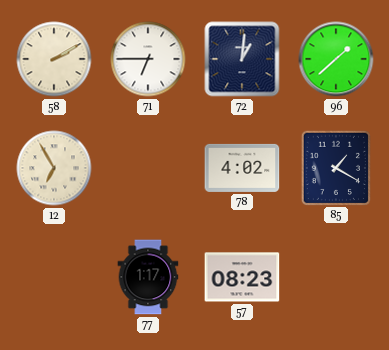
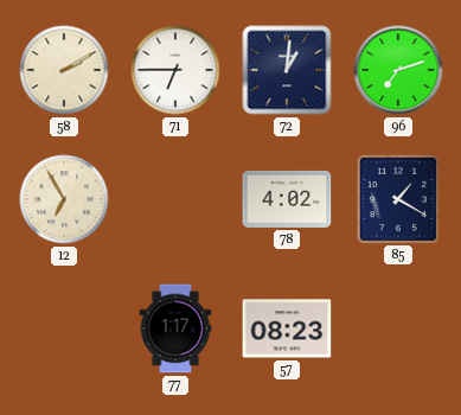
96: 1:38 -> 7:12 (398, 70)
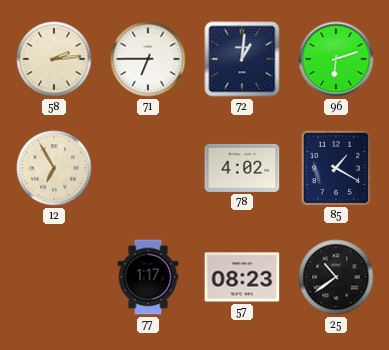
58: 2:10 -> 2:14 (54, 59)
96: 7:12 -> 6:12 (336, 59)
25: none -> 10:39 (336, 277)
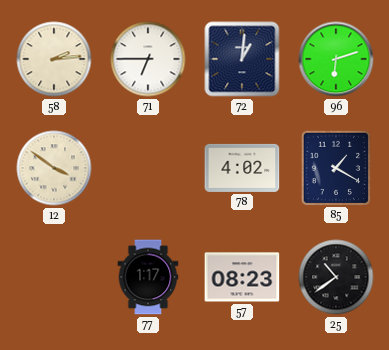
12: 6:55 -> 3:51 (54, 168)
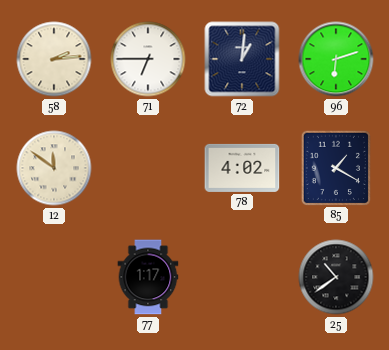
12: 3:51 -> 11:51 (54, 168)
57: 08:23 -> none (242, 277)
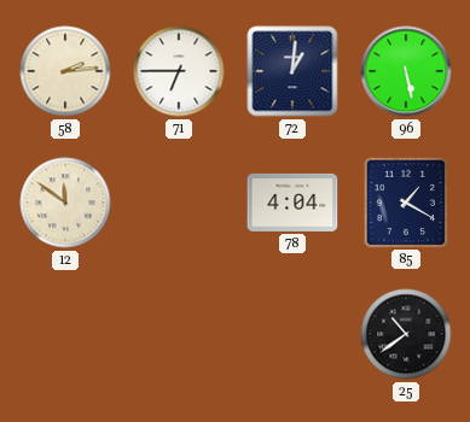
96: 6:12 -> 5:28 (406, 71)
78: 4:02 -> 4:04 (292, 203)
77: 1:17 -> none (148, 277)
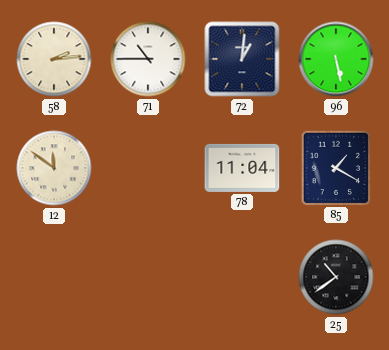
71: 6:45 -> 10:45 (148, 59)
78: 4:04 -> 11:04 (242, 168)
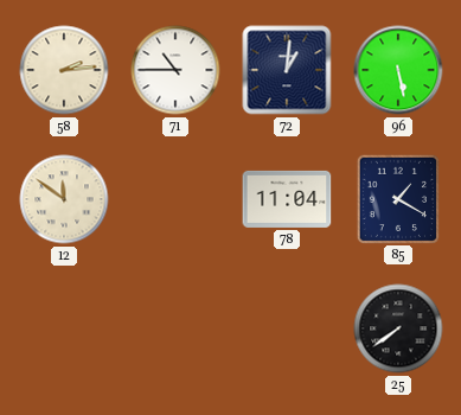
25: 10:39 -> 7:39 (398, 328)
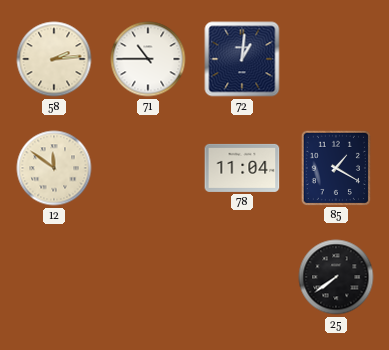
96: 5:28 -> none (398, 70)
